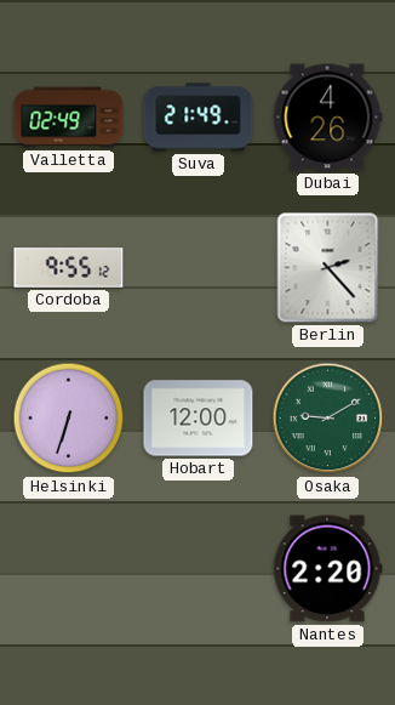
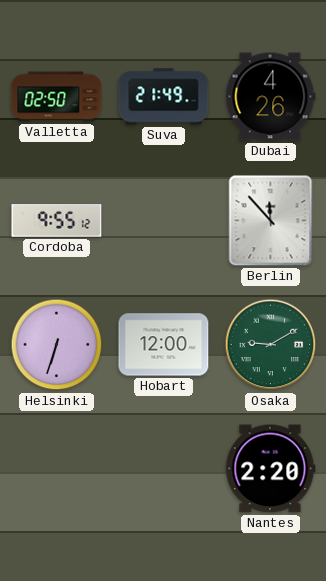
Valletta: 02:49 -> 02:50 (57, 97)
Berlin: 2:23 -> 11:53 (271, 221)
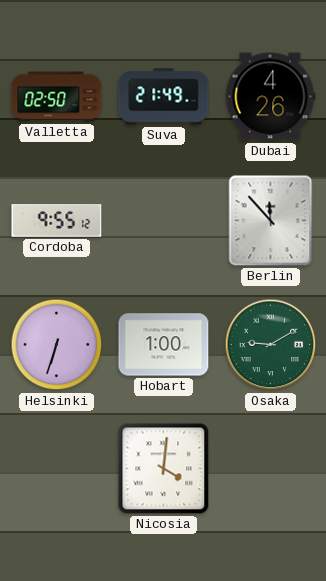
Hobart: 12:00 -> 1:00 (164, 345)
Nicosia: none -> 4:01 (164, 469)
Nantes: 2:20 -> none (271, 469)
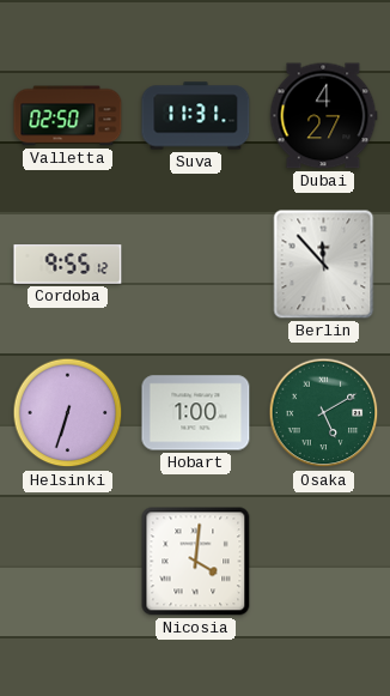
Suva: 21:49 -> 11:31 (196, 116)
Dubai: 4:26 -> 4:27 (323, 116)
Osaka: 9:10 -> 5:10 (324, 413)
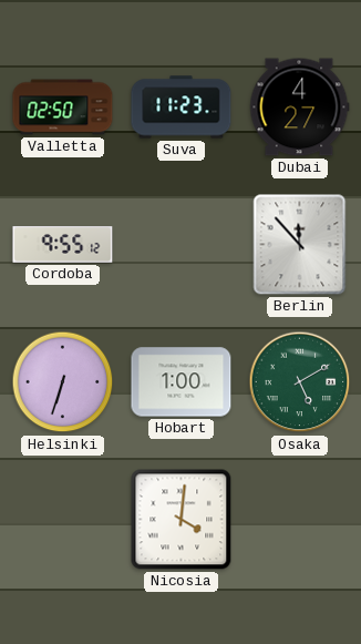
Suva: 11:31 -> 11:23 (182, 108)
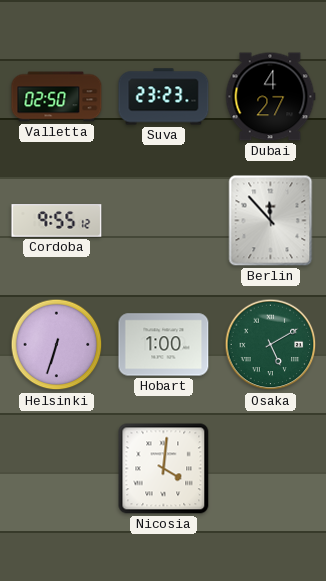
Suva: 11:23 -> 23:23 (164, 97)
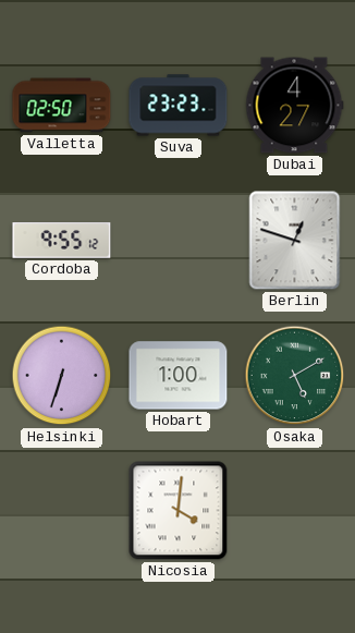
Berlin: 11:53 -> 12:48 (295, 241)
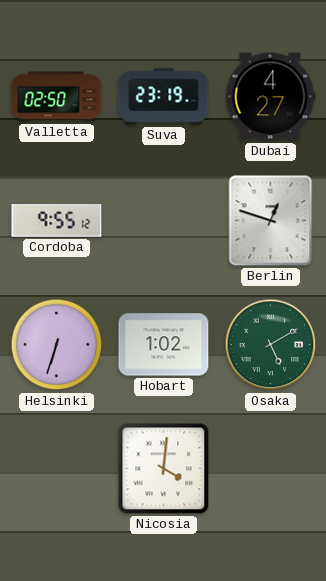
Suva: 23:23 -> 23:19 (164, 97)
Hobart: 1:00 -> 1:02 (164, 345)
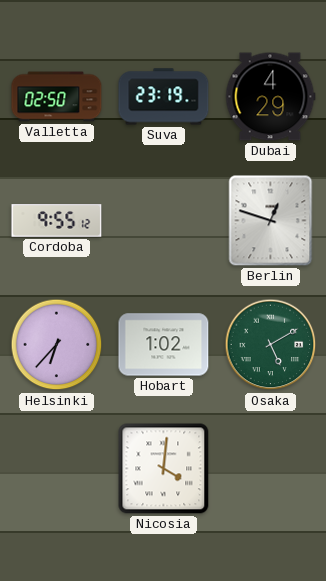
Dubai: 4:27 -> 4:29 (270, 97)
Helsinki: 6:33 -> 6:37 (57, 345)
